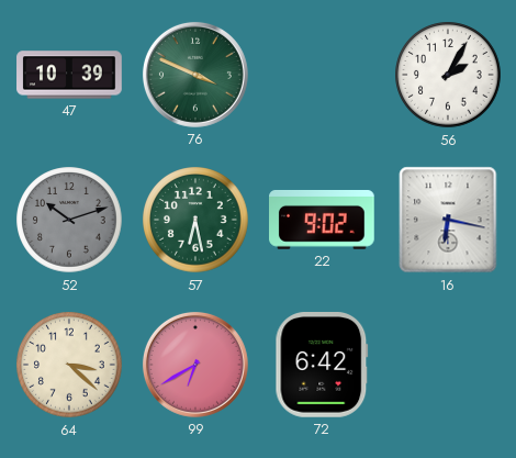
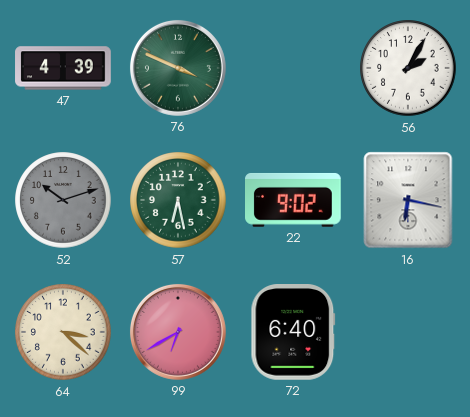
47: 10:39 -> 4:39 (63, 68)
72: 6:42 -> 6:40 (293, 333)
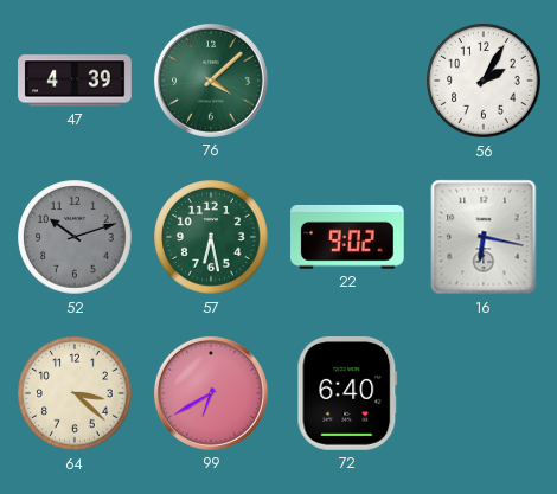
76: 3:49 -> 4:08 (211, 81)
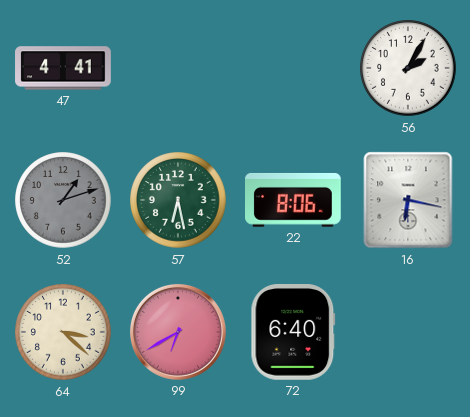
47: 4:39 -> 4:41 (63, 68)
76: 4:08 -> none (211, 81)
52: 10:12 -> 1:12 (63, 200)
22: 9:02 -> 8:06 (294, 200)
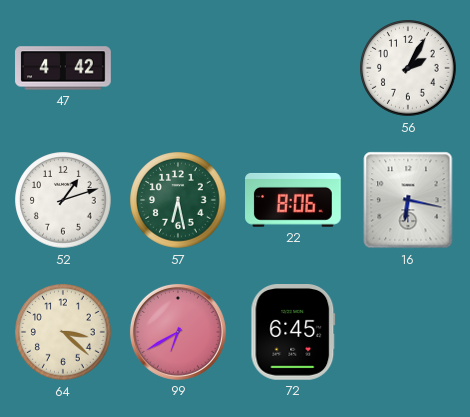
47: 4:41 -> 4:42 (63, 68)
52 dial: grey -> white (63, 200)
72: 6:40 -> 6:45 (293, 333)
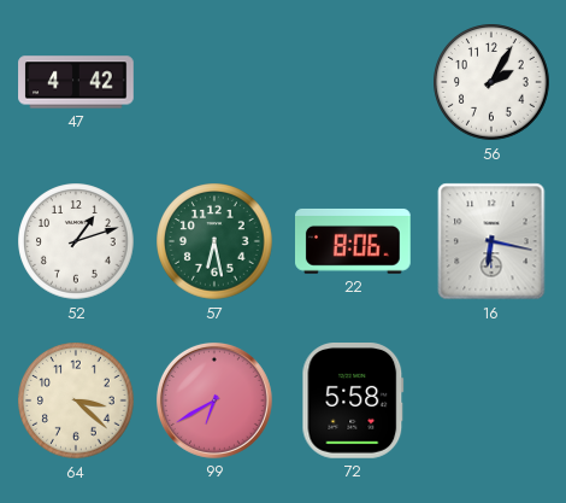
72: 6:45 -> 5:58 (353, 402)
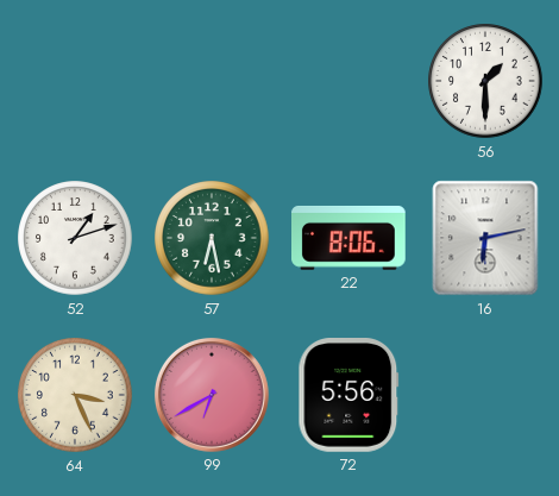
47: 4:42 -> none (76, 82)
56: 2:05 -> 1:30 (485, 81)
16: 6:17 -> 6:13 (485, 238)
64: 3:22 -> 3:26 (75, 395)
72: 5:58 -> 5:56 (348, 396)
